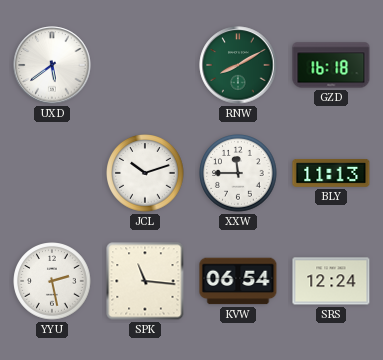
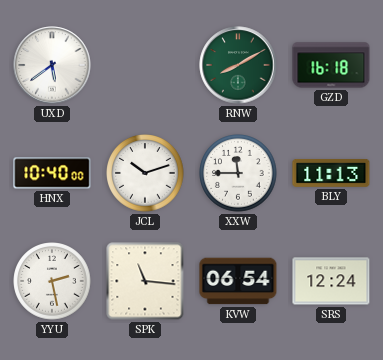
HNX: none -> 10:40 (52, 173)
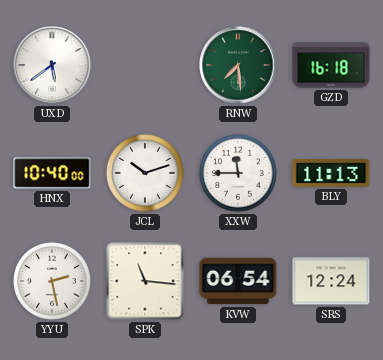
RNW: 8:10 -> 7:29 (238, 65)
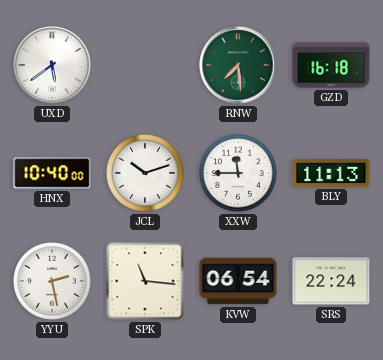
SRS: 12:24 -> 22:24 (331, 281)
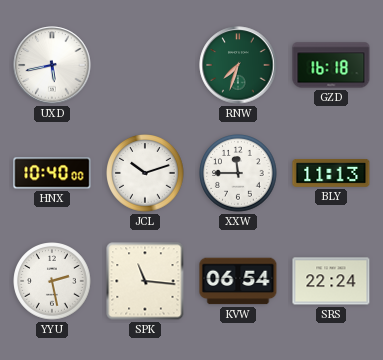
UXD: 5:39 -> 5:43 (52, 65)
RNW: 7:29 -> 7:33 (238, 65)
